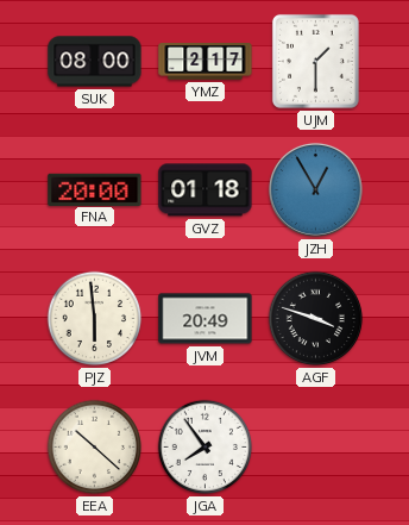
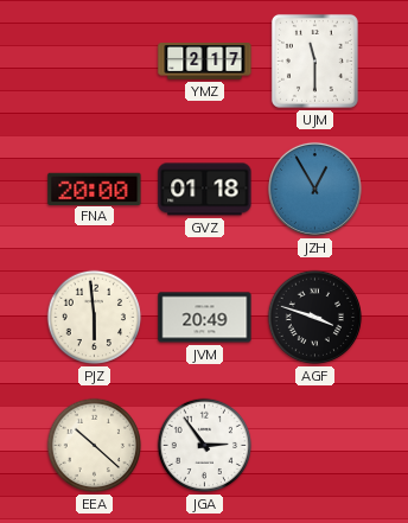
SUK: 08:00 -> none (95, 62)
UJM: 1:30 -> 11:30 (314, 60)
JGA: 7:54 -> 2:54 (205, 446)
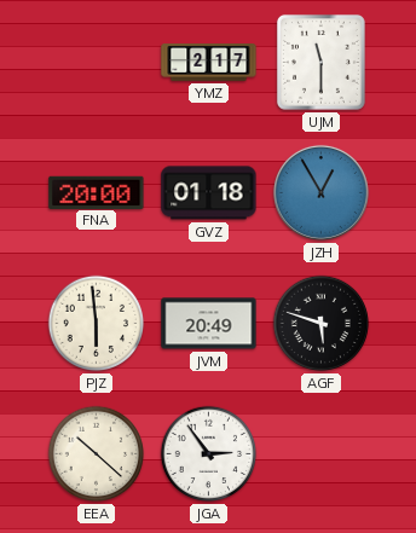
AGF: 3:48 -> 5:48 (322, 324)
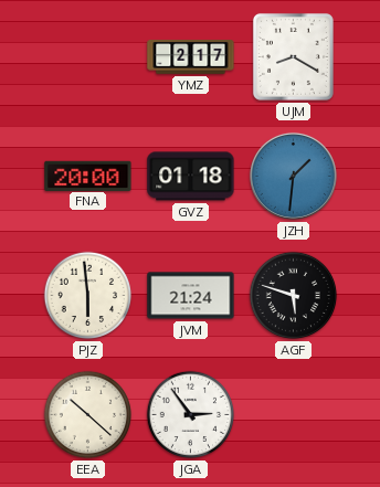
UJM: 11:30 -> 8:20 (293, 56)
JZH: 12:55 -> 1:31 (293, 176)
JVM: 20:49 -> 21:24 (191, 296)
